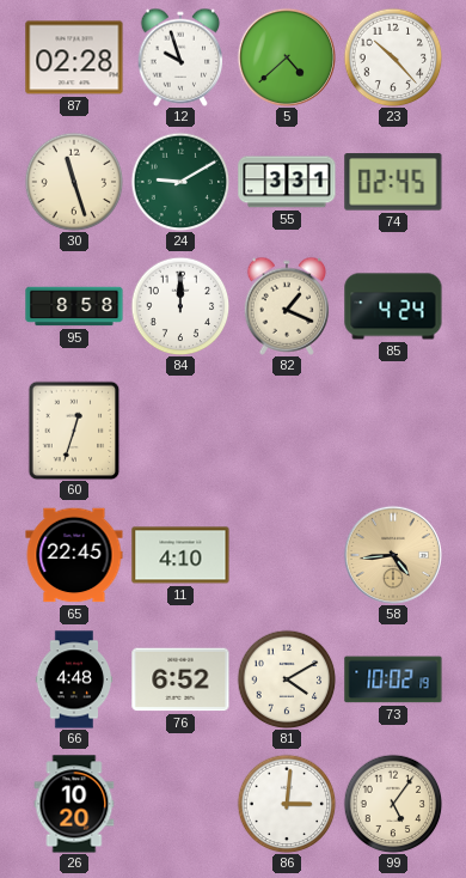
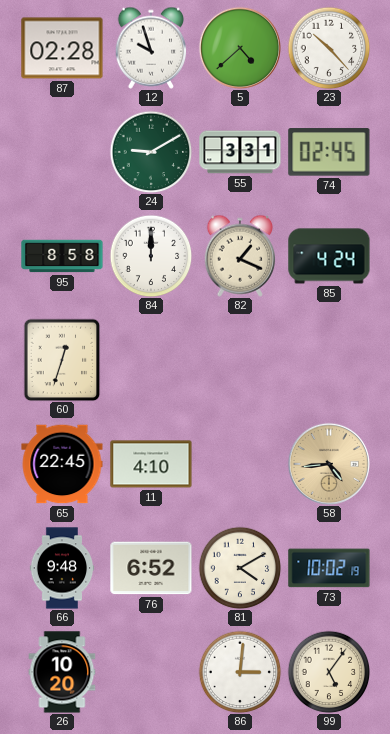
30: 11:27 -> none (74, 182)
66: 4:48 -> 9:48 (62, 568)
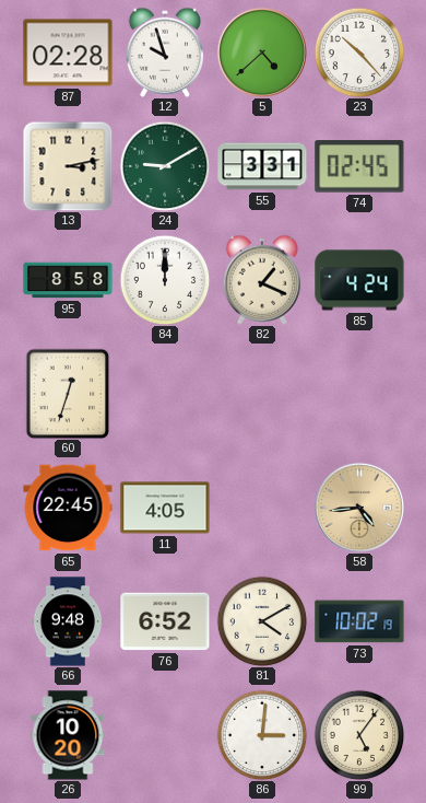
13: none -> 3:13 (68, 166)
11: 4:10 -> 4:05 (165, 508)
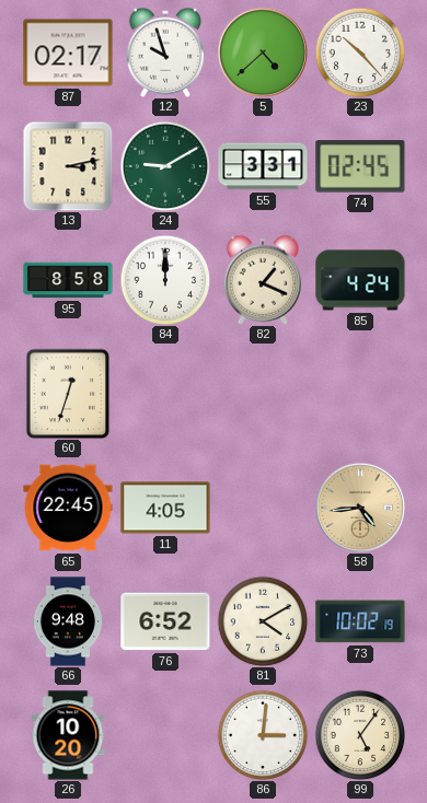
87: 02:28 -> 02:17 (68, 53)
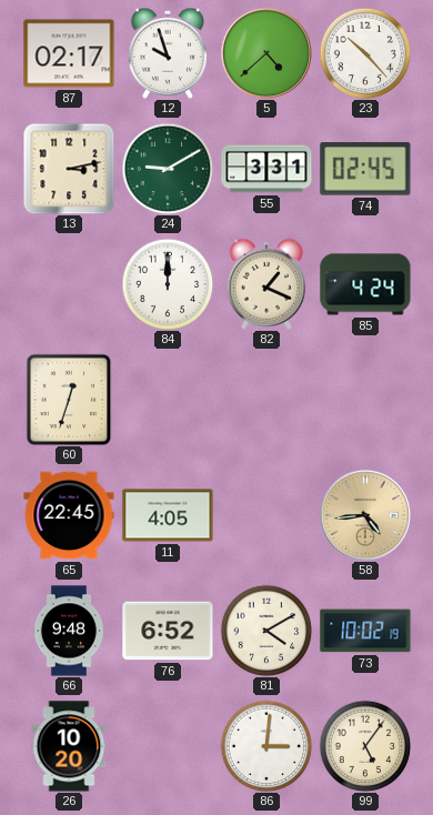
95: 8:58 -> none (68, 280)
